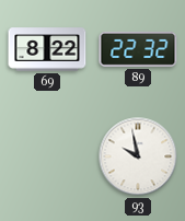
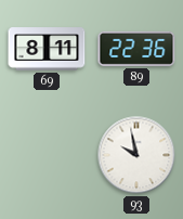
69: 8:22 -> 8:11 (47, 49)
89: 22:32 -> 22:36 (136, 49)
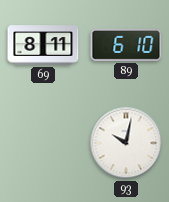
89: 22:36 -> 6:10 (126, 45)
93: 9:58 -> 10:02 (126, 143)
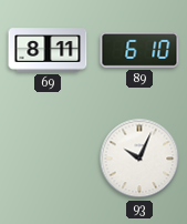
93: 10:02 -> 10:04 (139, 159)
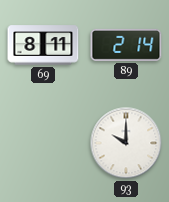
89: 6:10 -> 2:14 (126, 45)
93: 10:04 -> 10:00 (126, 143)
